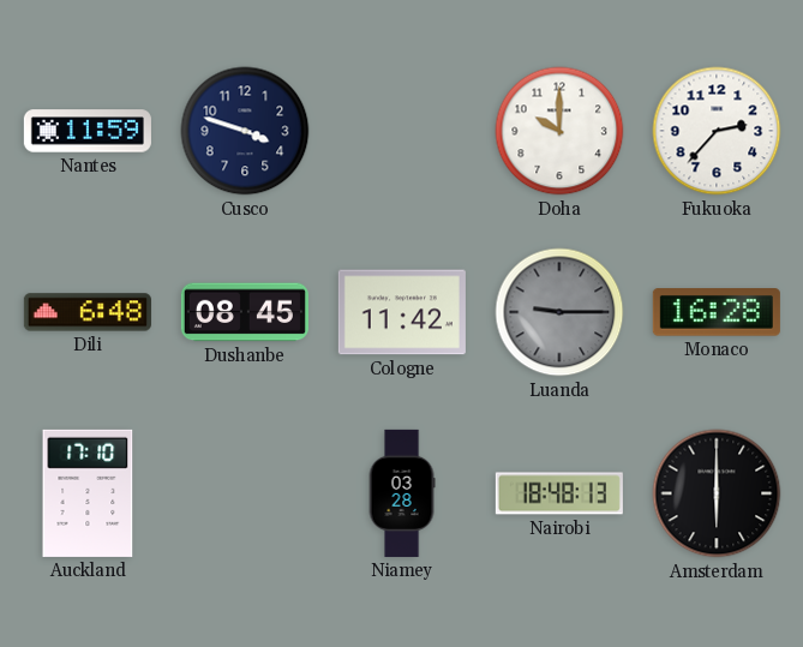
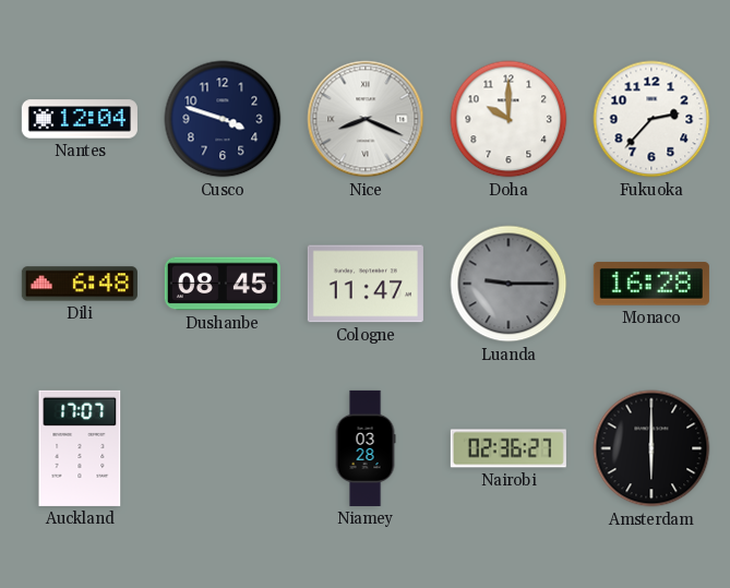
Nantes: 11:59 -> 12:04 (80, 119)
Nice: none -> 8:19 (366, 119)
Cologne: 11:42 -> 11:47 (366, 284)
Auckland: 17:10 -> 17:07 (80, 448)
Nairobi: 18:48 -> 02:36 (508, 448)
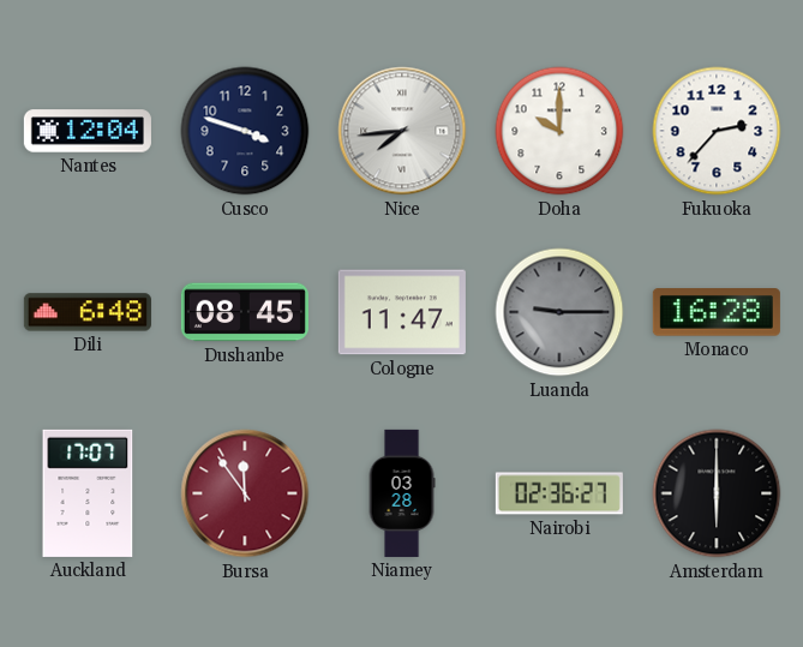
Nice: 8:19 -> 7:44 (402, 131)
Bursa: none -> 11:54 (245, 493)
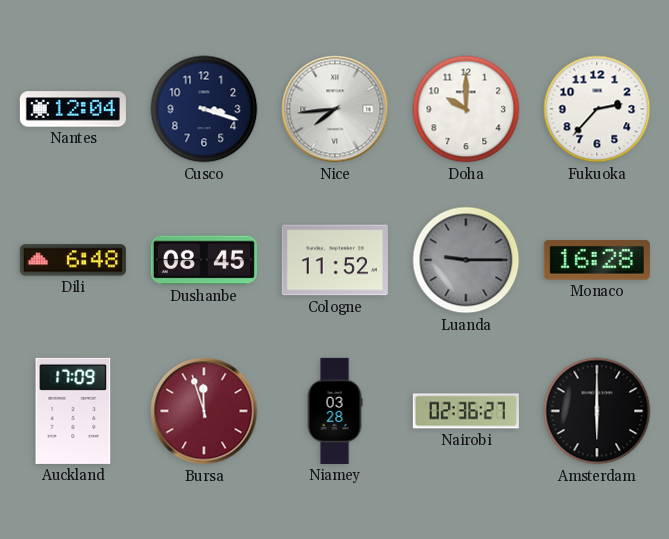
Cusco: 3:48 -> 3:18 (204, 109)
Cologne: 11:47 -> 11:52 (335, 260)
Auckland: 17:07 -> 17:09 (73, 411)
Bursa: 11:54 -> 11:57 (204, 411)
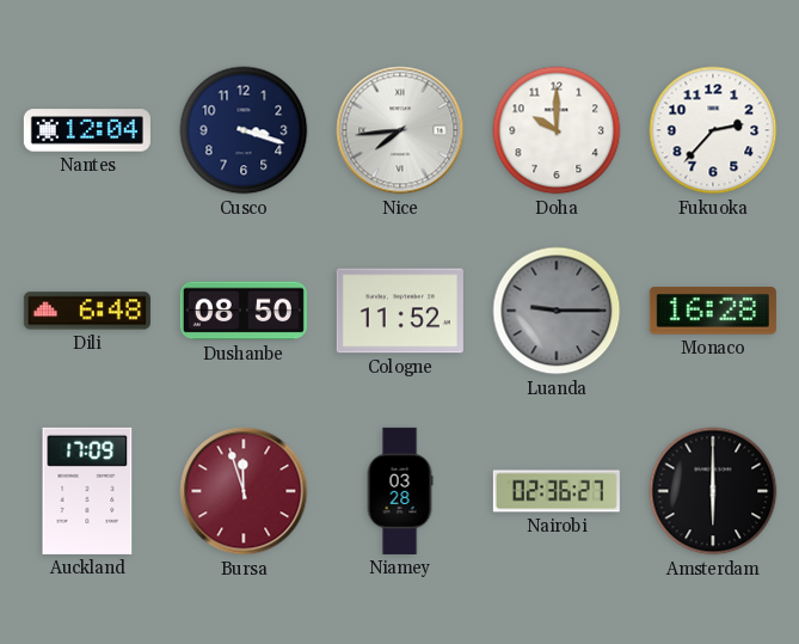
Dushanbe: 08:45 -> 08:50 (244, 311)
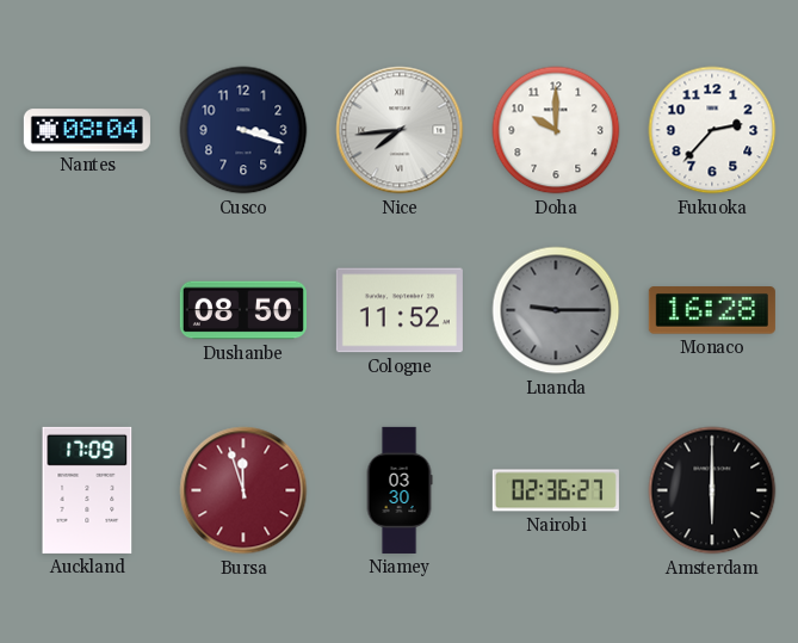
Nantes: 12:04 -> 08:04 (87, 130)
Dili: 6:48 -> none (87, 311)
Niamey: 03:28 -> 03:30 (400, 490)
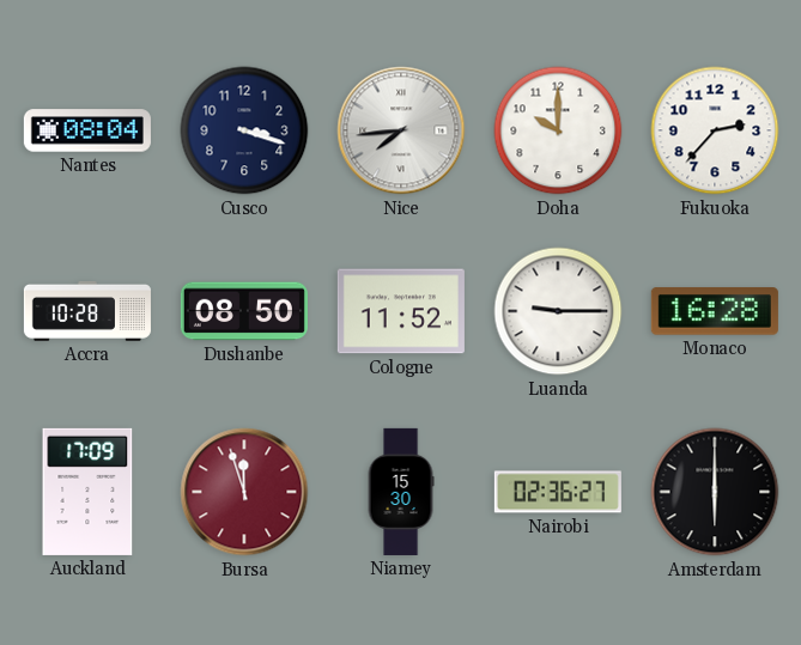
Accra: none -> 10:28 (87, 311)
Luanda dial: grey -> white (558, 311)
Niamey: 03:30 -> 15:30 (401, 492)
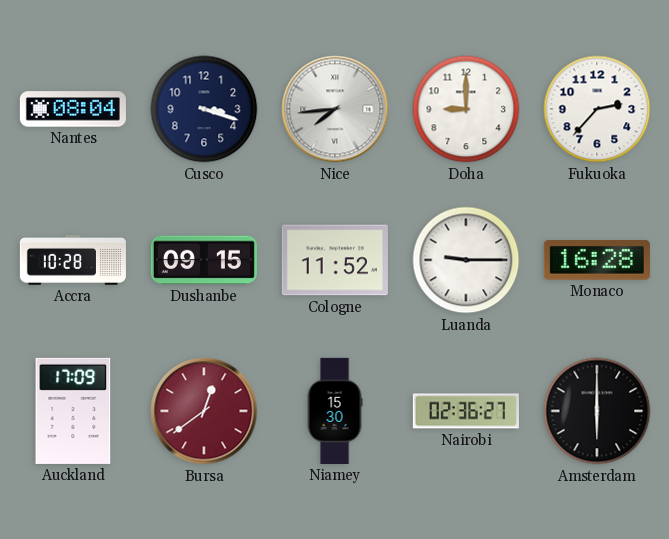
Doha: 10:00 -> 9:00 (466, 109)
Dushanbe: 08:50 -> 09:15 (204, 260)
Bursa: 11:57 -> 12:39 (204, 411)
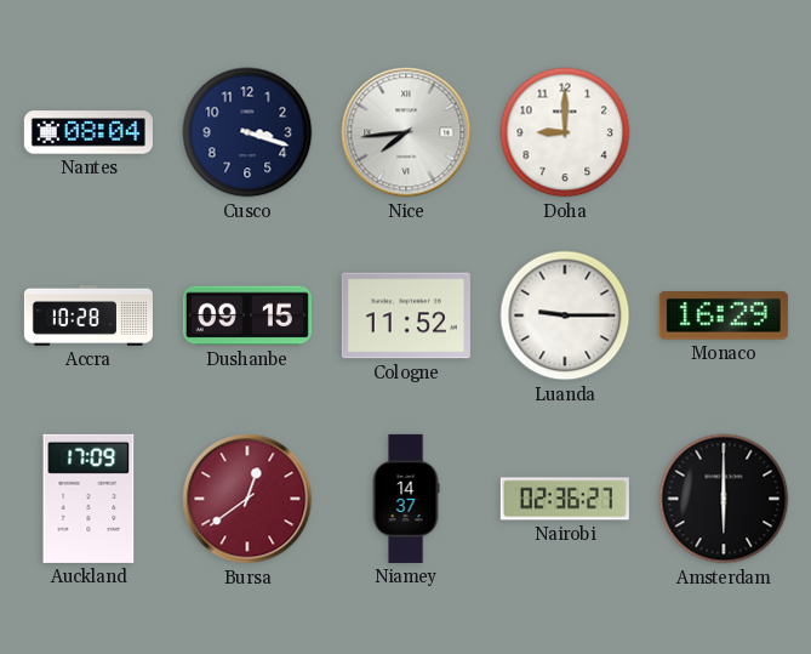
Fukuoka: 2:37 -> none (597, 109)
Monaco: 16:28 -> 16:29 (724, 315)
Niamey: 15:30 -> 14:37 (406, 499)
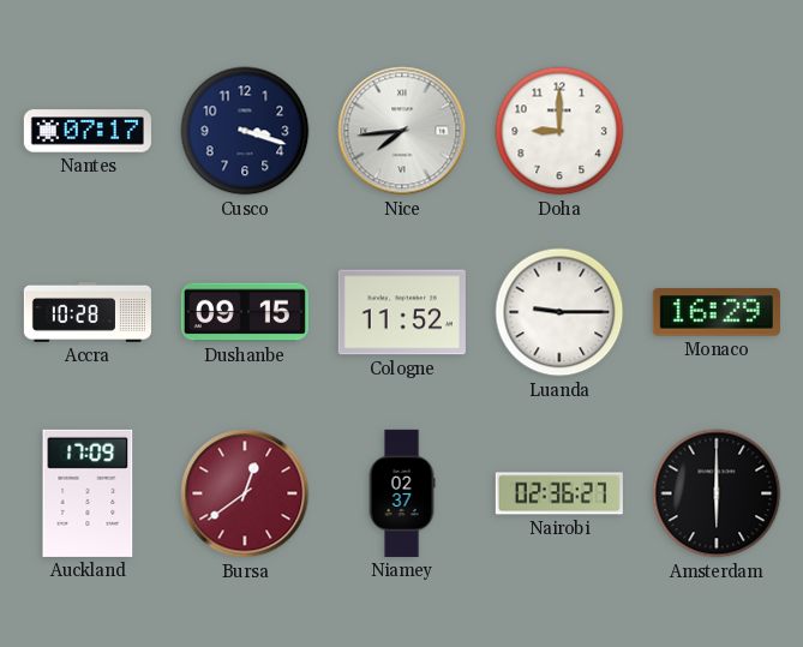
Nantes: 08:04 -> 07:17 (88, 131)
Niamey: 14:37 -> 02:37 (402, 493)
